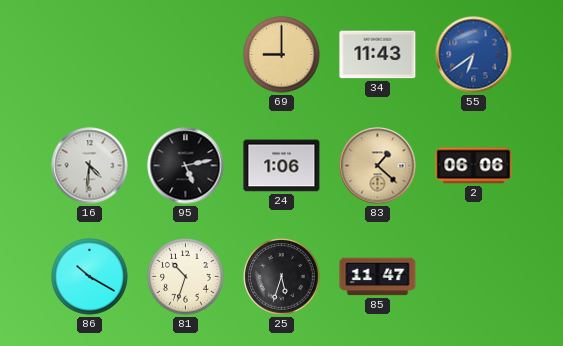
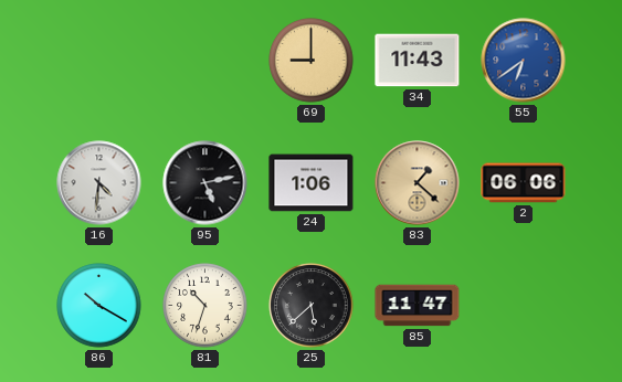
25: 5:33 -> 5:38 (312, 306)
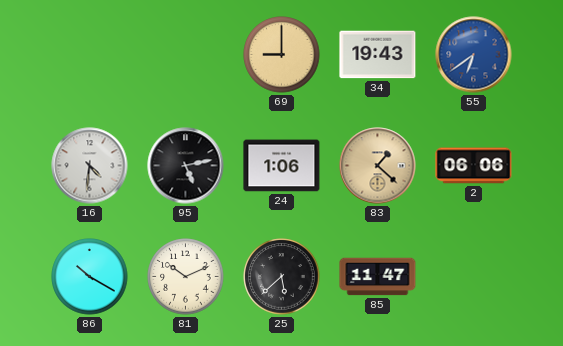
34: 11:43 -> 19:43 (378, 55)
81: 10:33 -> 10:11 (186, 277)
